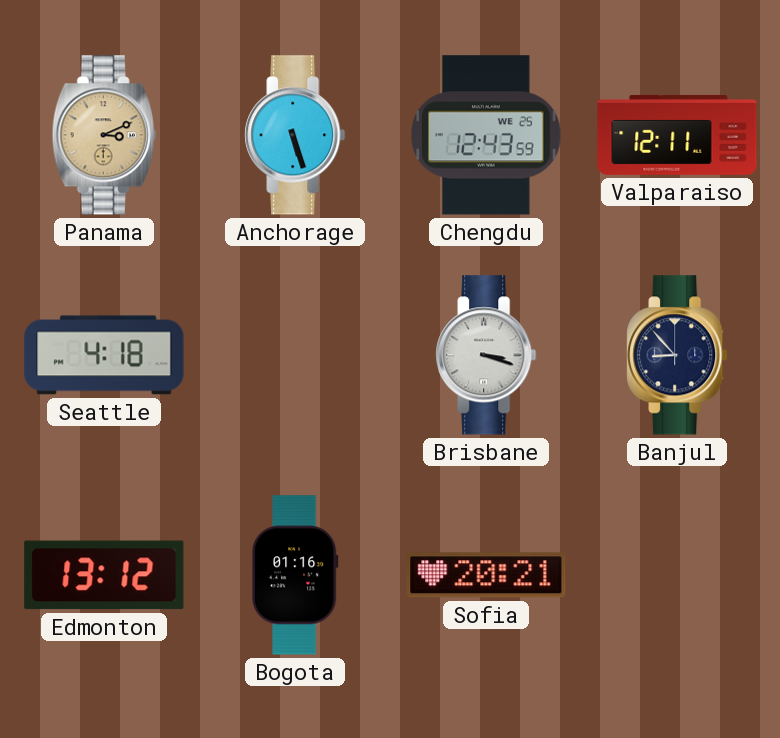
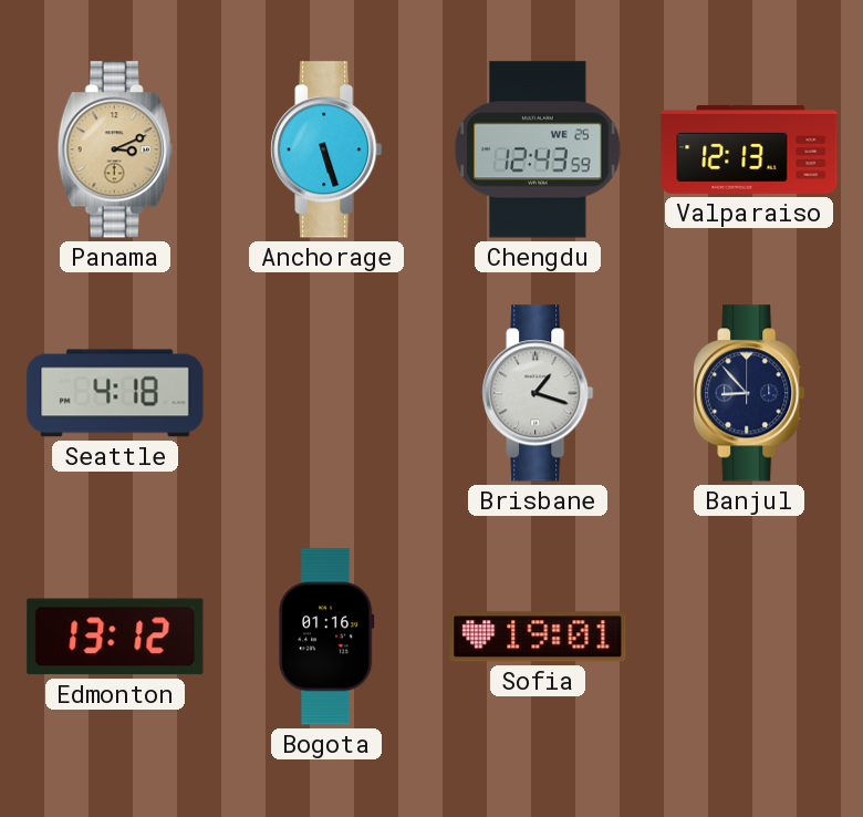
Valparaiso: 12:11 -> 12:13 (749, 149)
Brisbane: 3:18 -> 1:18 (538, 393)
Sofia: 20:21 -> 19:01 (538, 637)
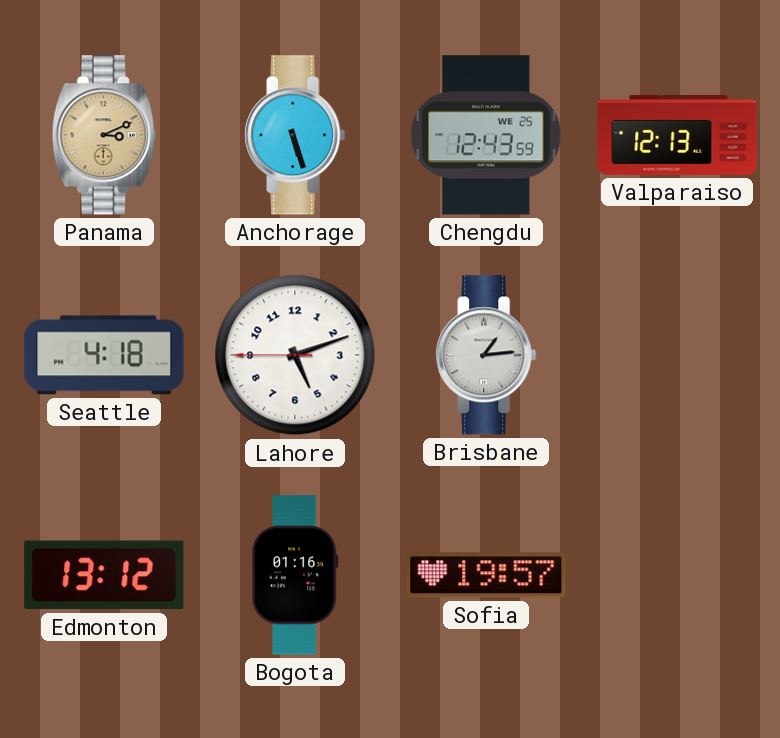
Lahore: none -> 5:11 (295, 355)
Brisbane: 1:18 -> 1:14 (486, 355)
Banjul: 8:53 -> none (749, 393)
Sofia: 19:01 -> 19:57 (486, 575)
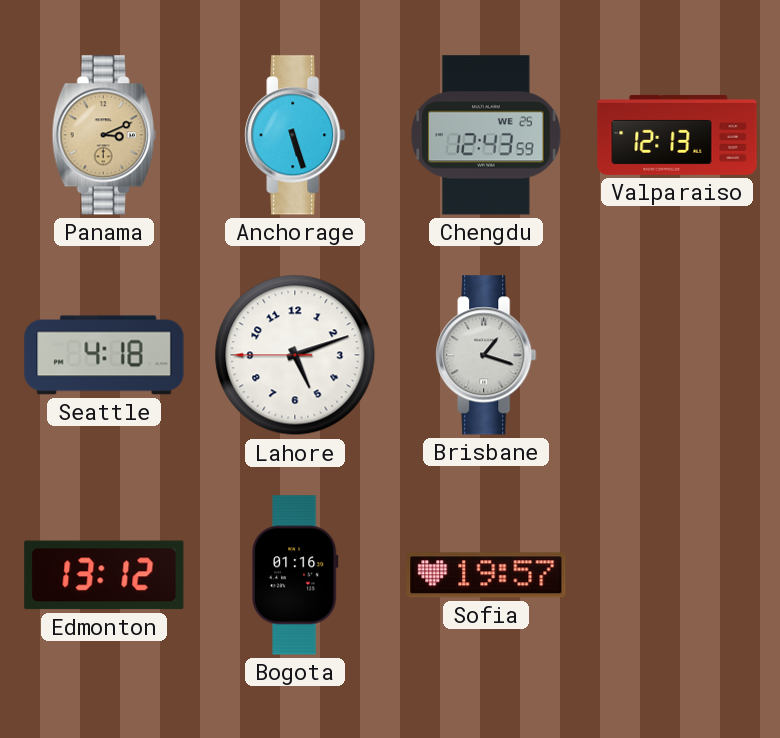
Brisbane: 1:14 -> 1:18 (486, 355)
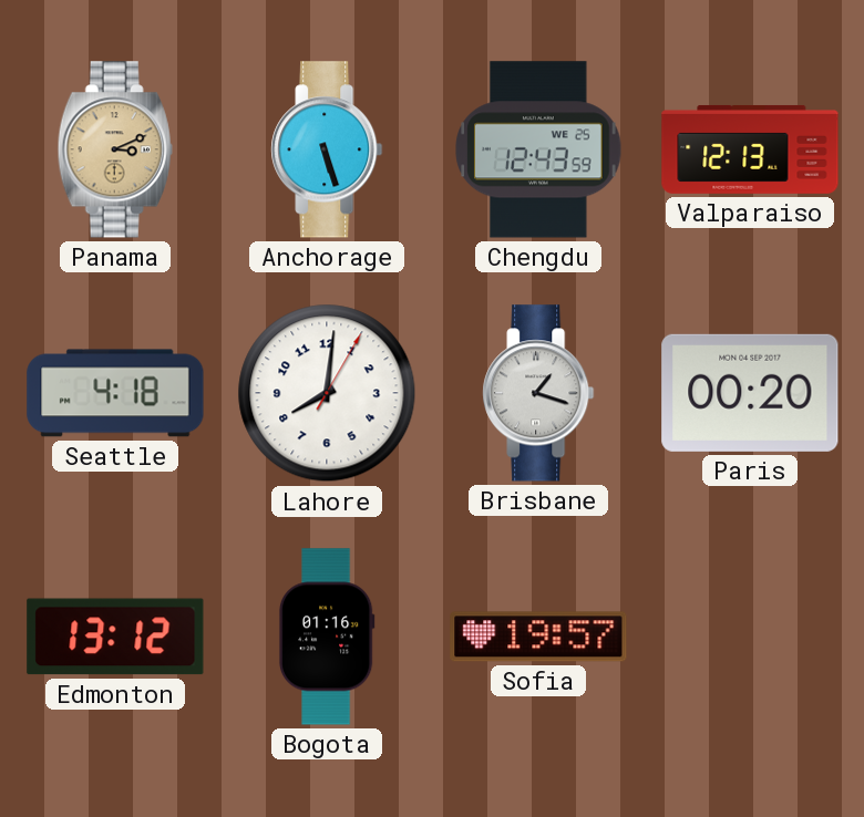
Lahore: 5:11 -> 8:01 (327, 393)
Paris: none -> 00:20 (750, 393)
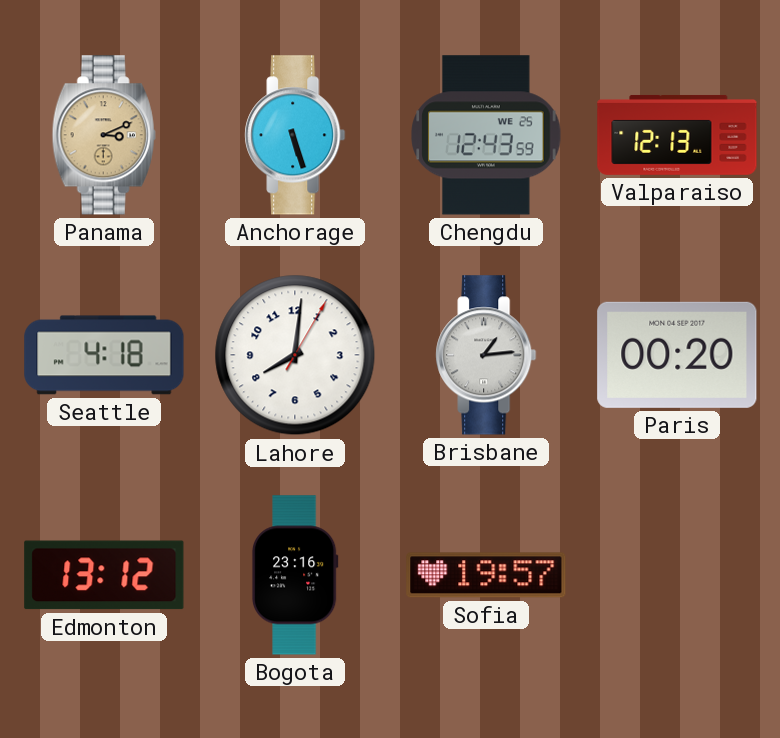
Brisbane: 1:18 -> 1:14 (486, 355)
Bogota: 01:16 -> 23:16 (295, 575)
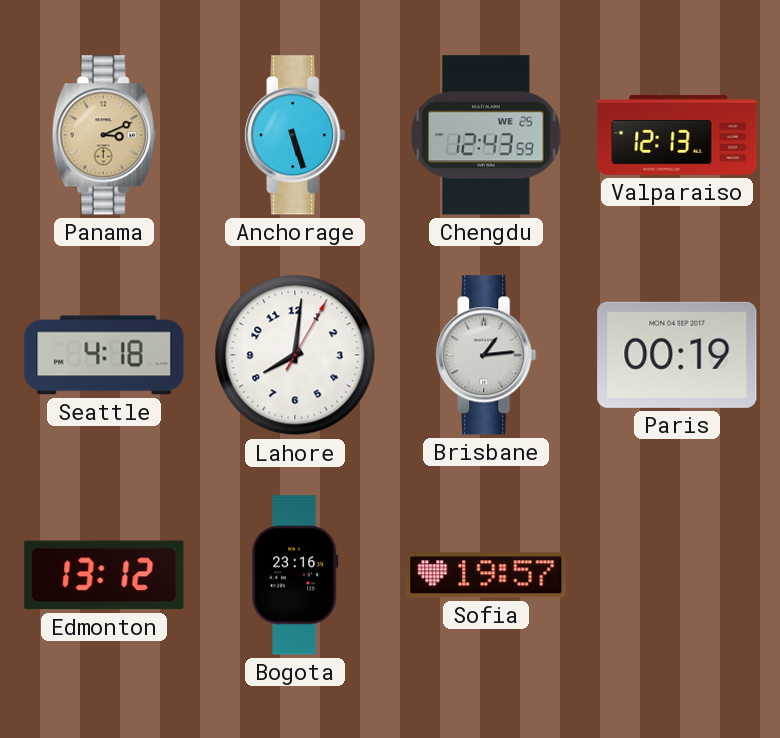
Paris: 00:20 -> 00:19 (677, 355)
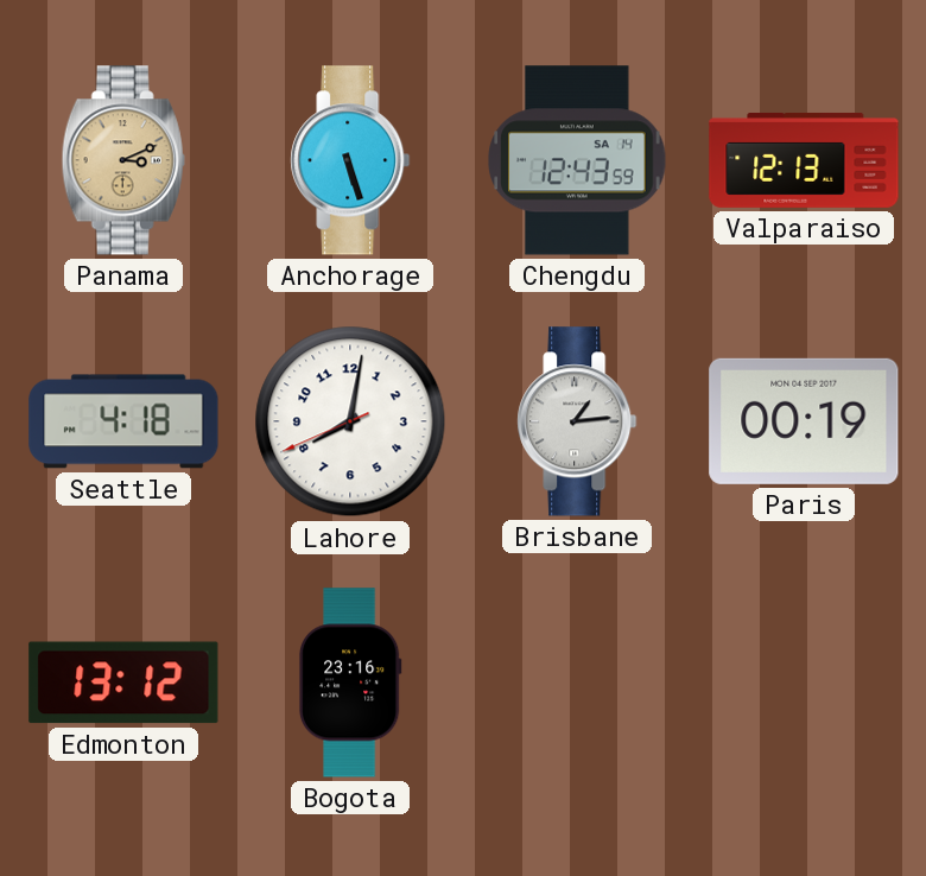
Chengdu date: WE 25 -> SA 14 (577, 160)
Lahore: 8:01:05 -> 8:01:41 (350, 421)
Sofia: 19:57 -> none (486, 575)
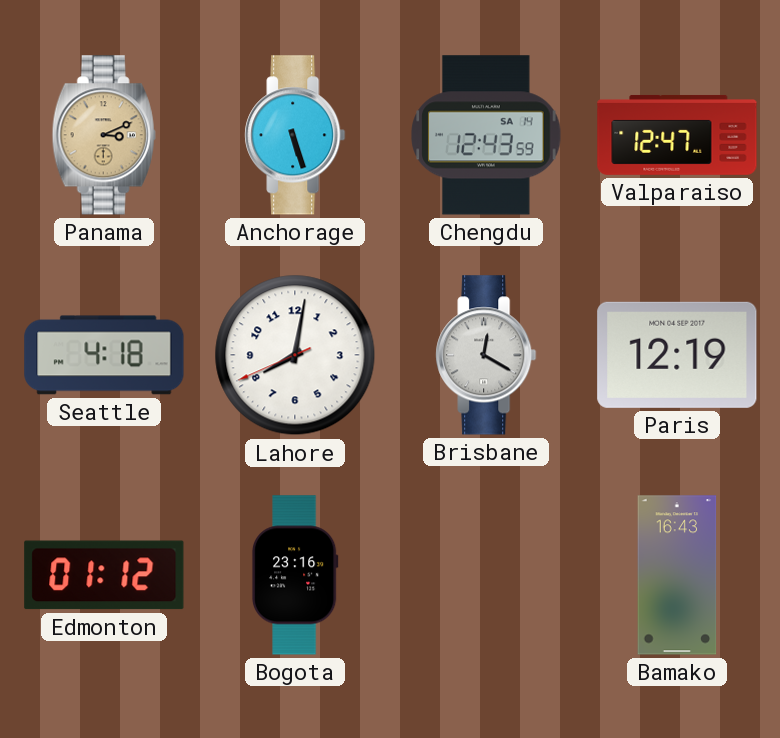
Valparaiso: 12:13 -> 12:47 (677, 135)
Brisbane: 1:14 -> 12:20 (486, 355)
Paris: 00:19 -> 12:19 (677, 355)
Edmonton: 13:12 -> 01:12 (104, 575)
Bamako: none -> 16:43 (677, 575)
